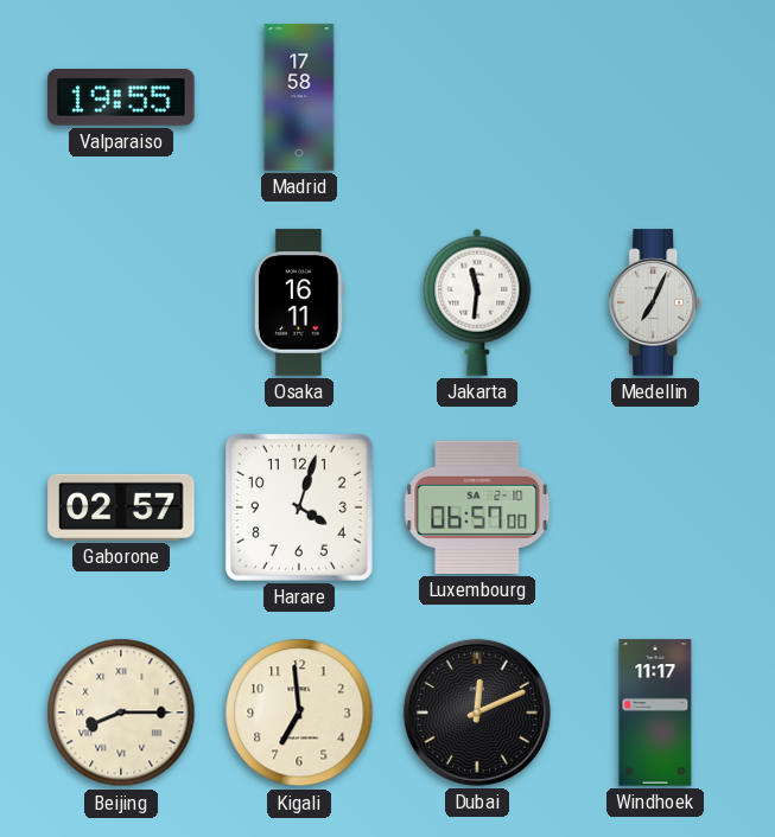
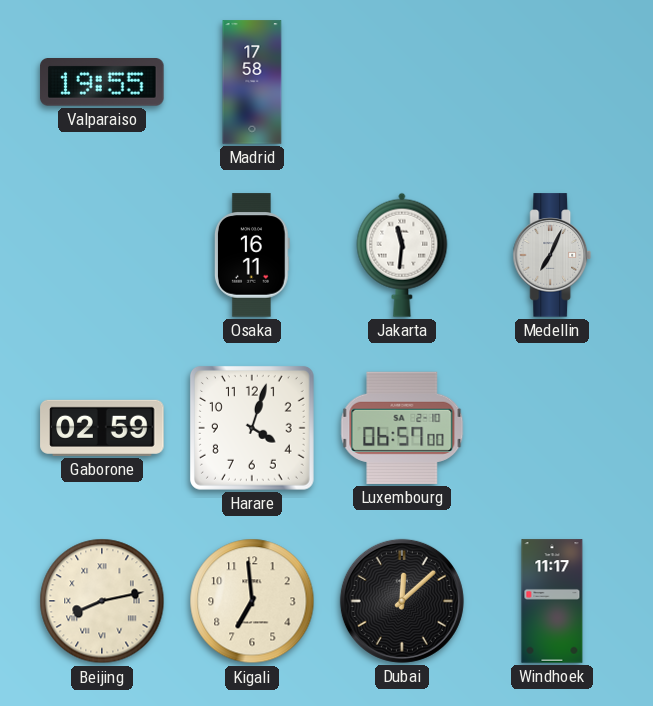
Gaborone: 02:57 -> 02:59 (102, 428)
Beijing: 8:15 -> 8:13 (102, 601)
Dubai: 12:11 -> 12:08 (402, 601)
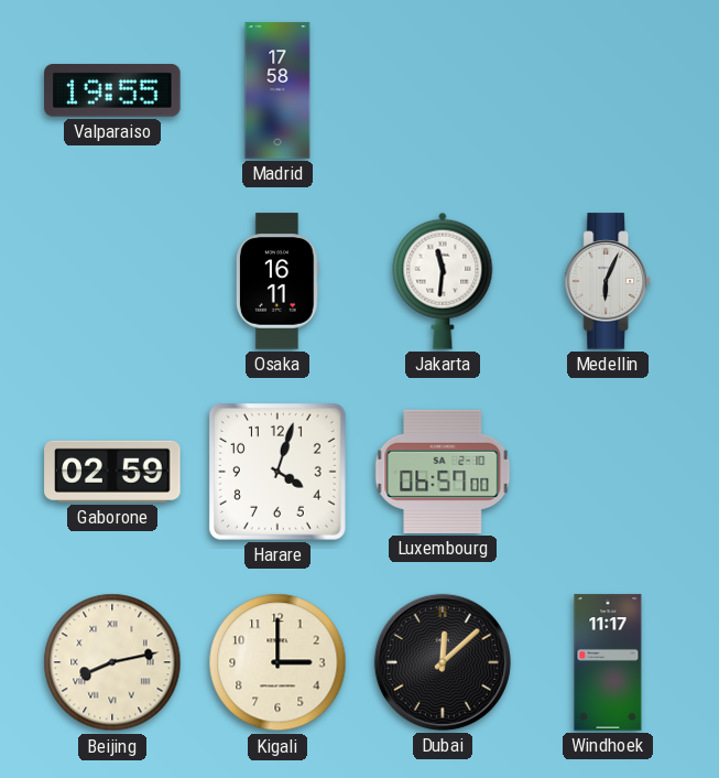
Medellin: 7:04 -> 6:04 (608, 281)
Kigali: 6:59 -> 3:00 (277, 662)
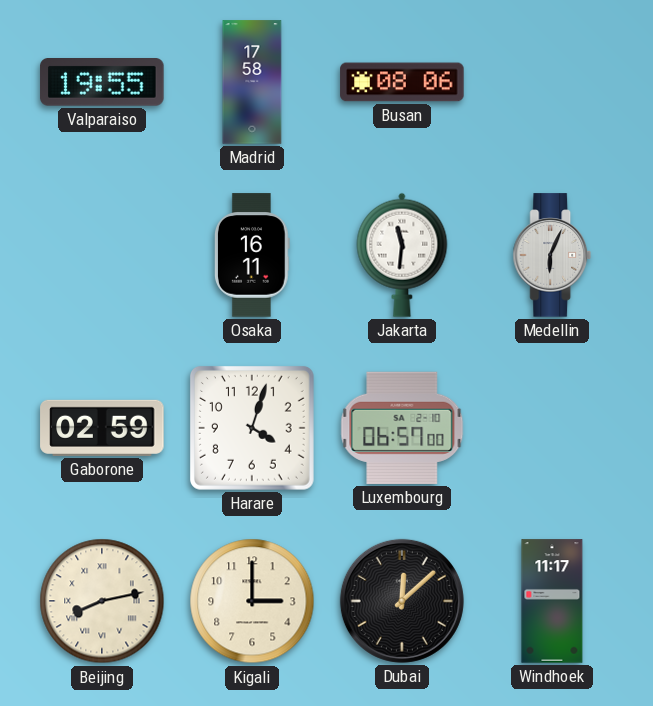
Busan: none -> 08:06 (402, 82)
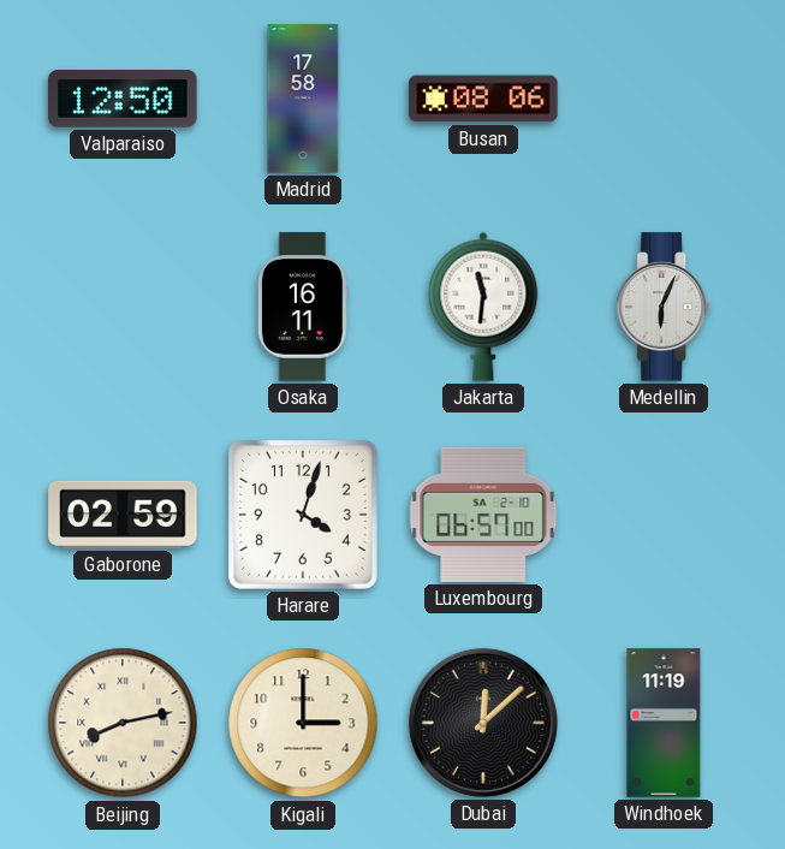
Valparaiso: 19:55 -> 12:50 (123, 100)
Windhoek: 11:17 -> 11:19 (664, 723)
